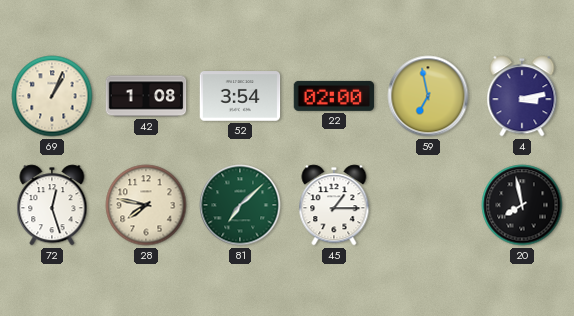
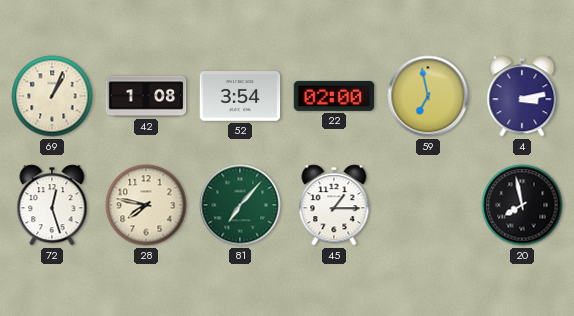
81: 7:08 -> 7:07 (240, 205)
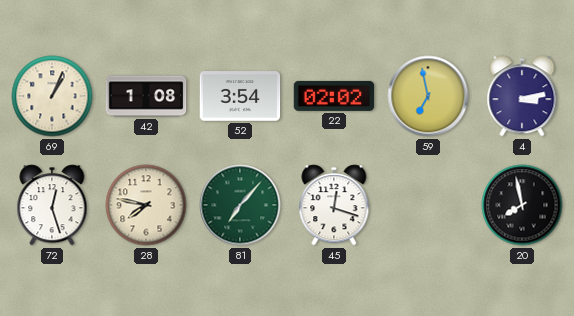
22: 02:00 -> 02:02 (334, 96)
45: 1:15 -> 12:18 (334, 205)
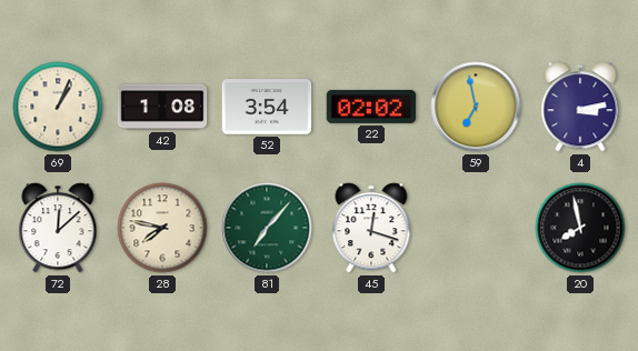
72: 12:27 -> 12:08 (58, 228)
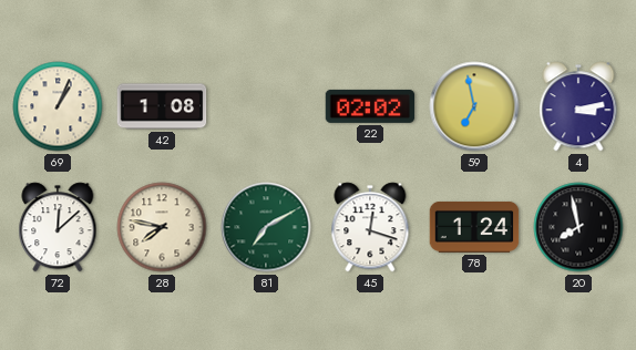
52: 3:54 -> none (267, 107)
81: 7:07 -> 7:10 (266, 227)
78: none -> 1:24 (474, 227)
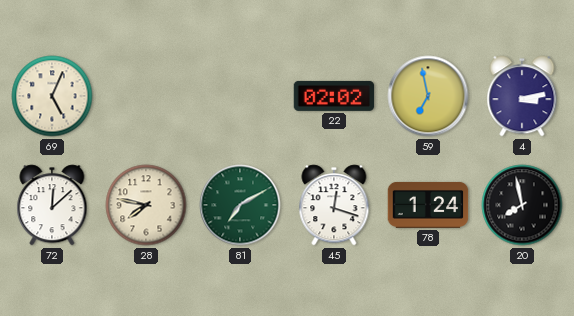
69: 1:04 -> 5:04 (52, 96)
42: 1:08 -> none (162, 106)
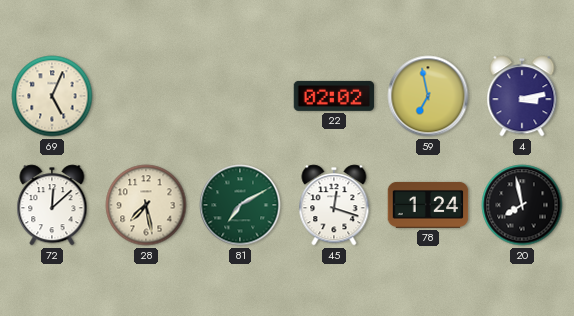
28: 7:47 -> 7:28 (146, 205)
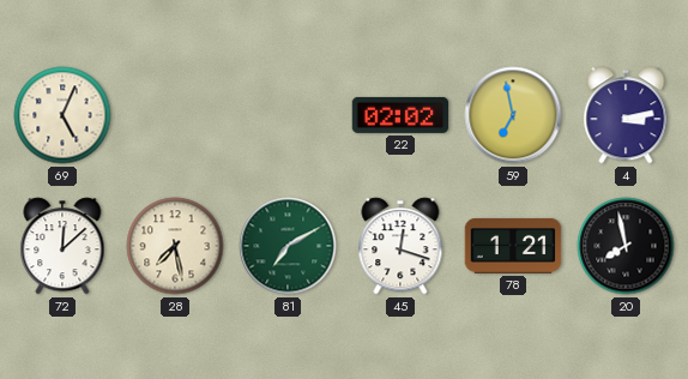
78: 1:24 -> 1:21 (513, 246)
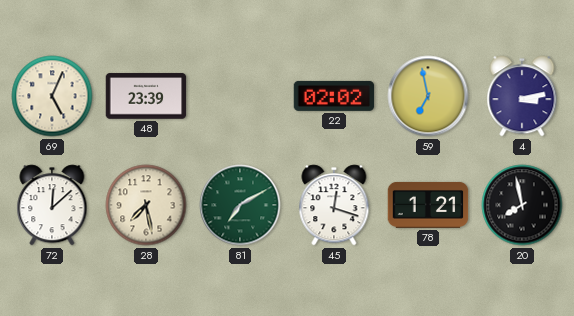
48: none -> 23:39 (146, 96)
